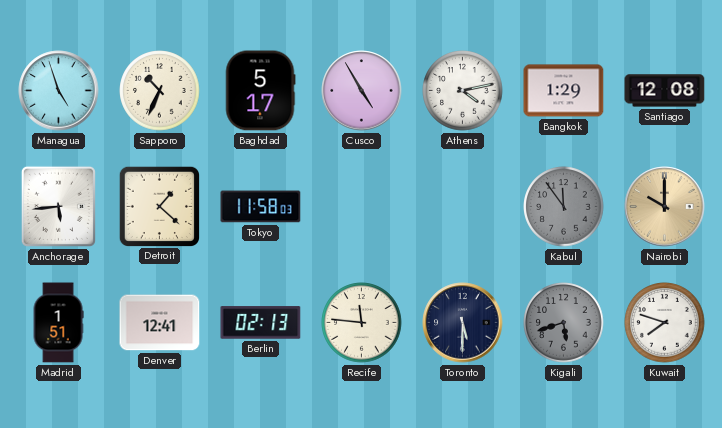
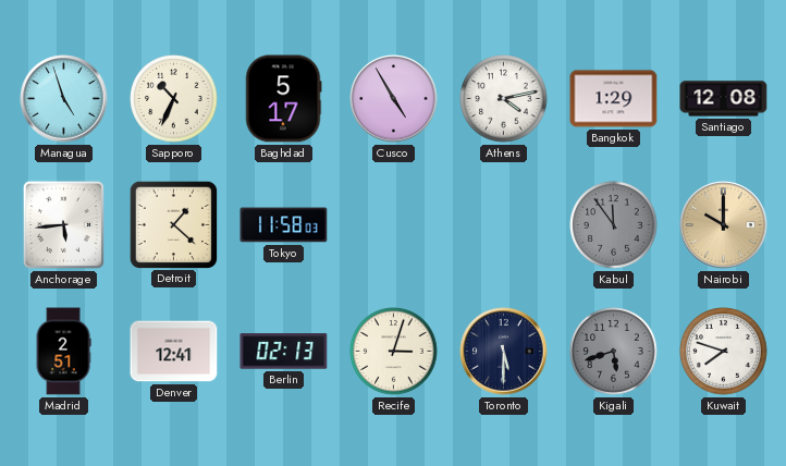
Madrid: 1:51 -> 2:51 (63, 352)
Recife: 11:46 -> 3:03 (394, 352)
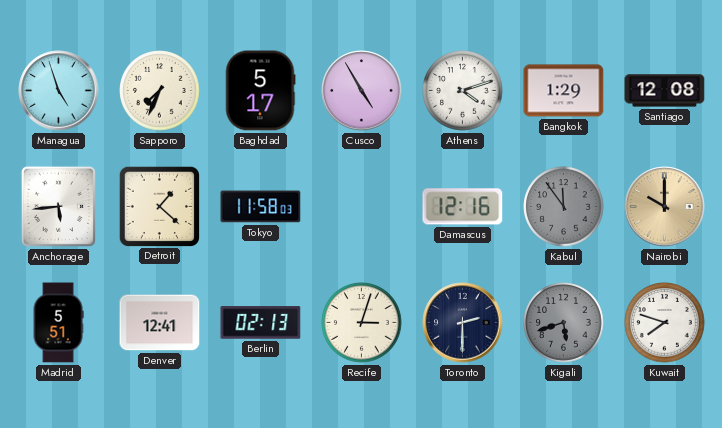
Sapporo: 10:34 -> 7:34 (160, 91)
Athens: 4:13 -> 4:12 (463, 91)
Damascus: none -> 12:16 (463, 207)
Madrid: 2:51 -> 5:51 (58, 323)
Toronto: 5:30 -> 2:30 (463, 323)
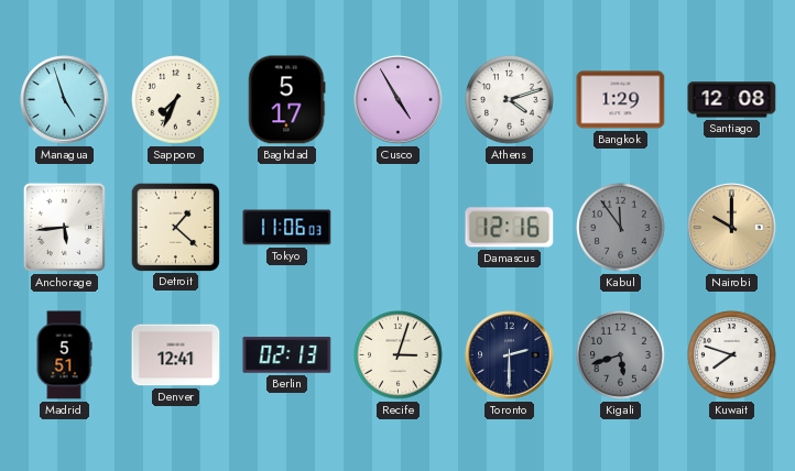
Tokyo: 11:58 -> 11:06 (287, 228)
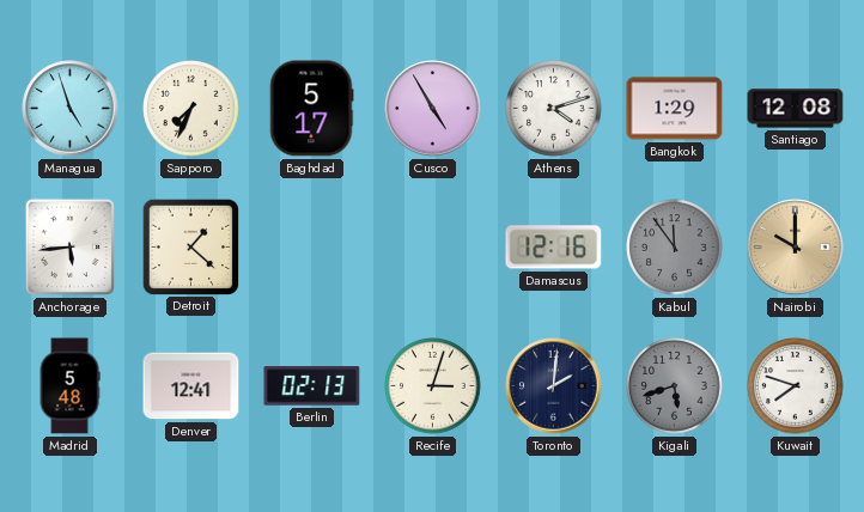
Tokyo: 11:06 -> none (287, 228)
Madrid: 5:51 -> 5:48 (69, 386)
Toronto: 2:30 -> 2:01 (554, 386)
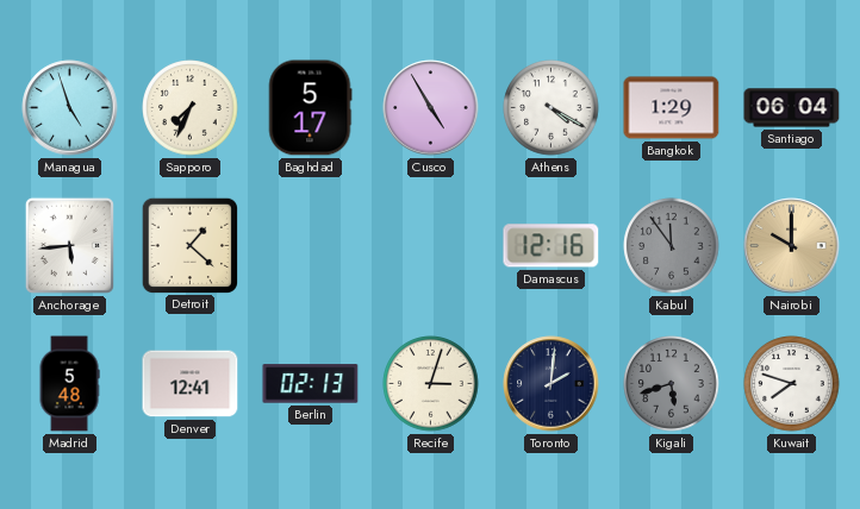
Athens: 4:12 -> 4:20 (551, 108)
Santiago: 12:08 -> 06:04 (792, 108)
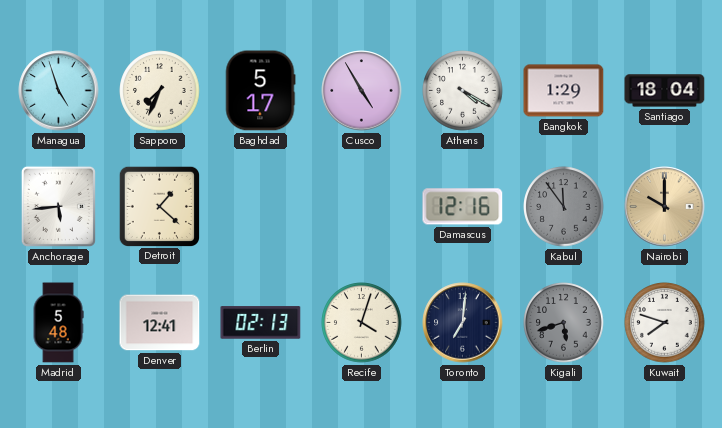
Santiago: 06:04 -> 18:04 (665, 91)
Recife: 3:03 -> 4:03 (362, 323)
Toronto: 2:01 -> 7:01 (463, 323)
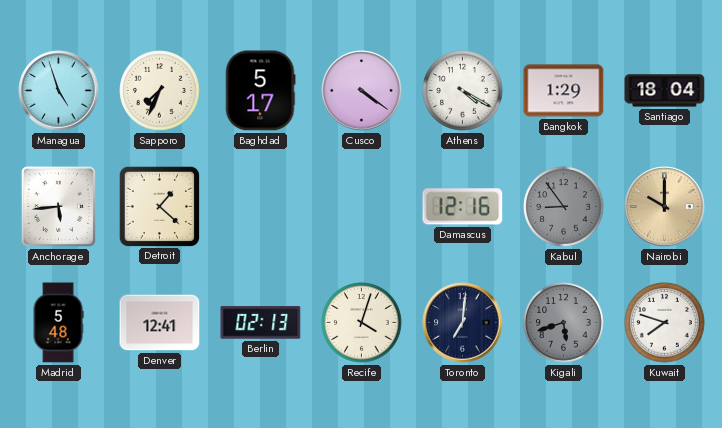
Cusco: 4:55 -> 4:21 (362, 91)
Kabul: 11:54 -> 8:54 (564, 207)
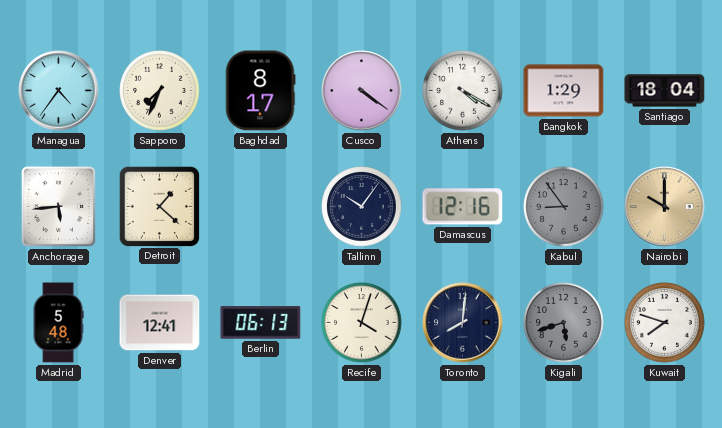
Managua: 4:57 -> 4:36 (59, 91)
Baghdad: 5:17 -> 8:17 (260, 91)
Tallinn: none -> 10:06 (362, 207)
Berlin: 02:13 -> 06:13 (261, 323)
Toronto: 7:01 -> 8:01 (463, 323)
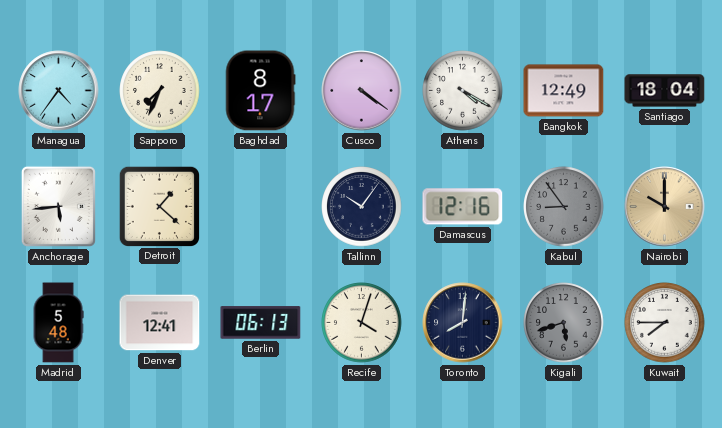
Bangkok: 1:29 -> 12:49 (564, 91)
Kuwait: 7:48 -> 7:45 (665, 323)
